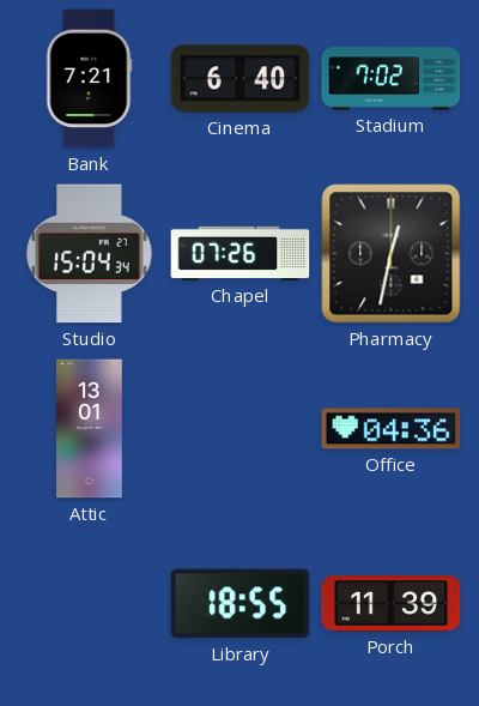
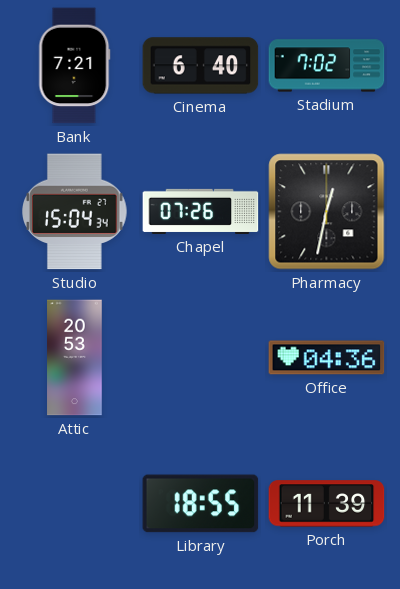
Attic: 13:01 -> 20:53 (75, 358)
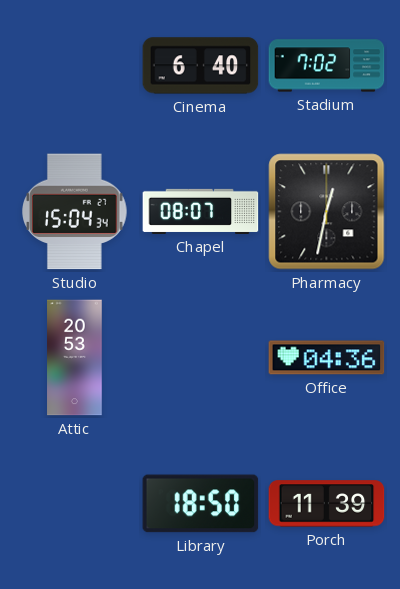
Bank: 7:21 -> none (75, 66)
Chapel: 07:26 -> 08:07 (201, 211)
Library: 18:55 -> 18:50 (201, 504)
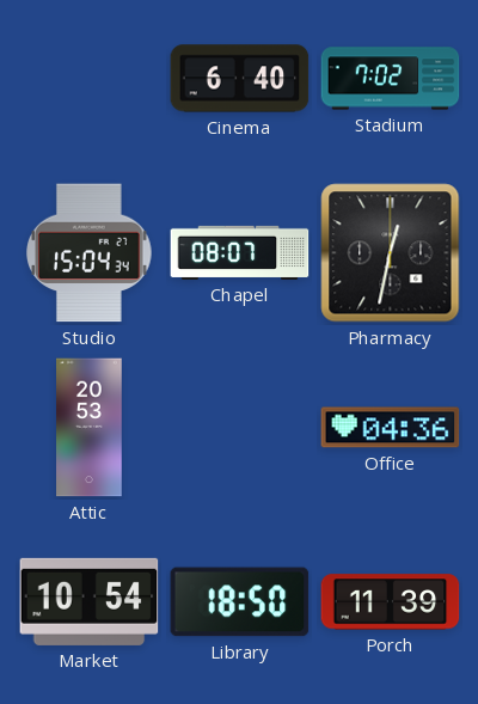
Market: none -> 10:54 (90, 601)
